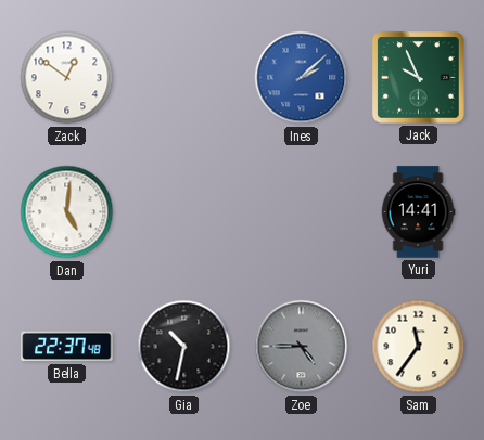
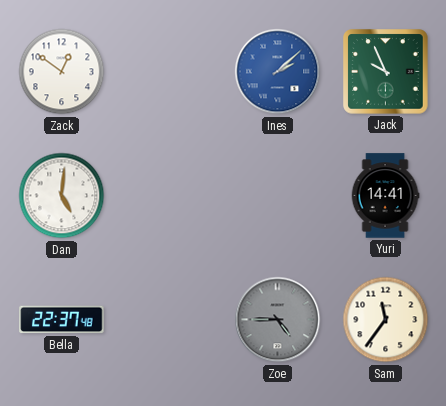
Gia: 10:32 -> none (184, 347)
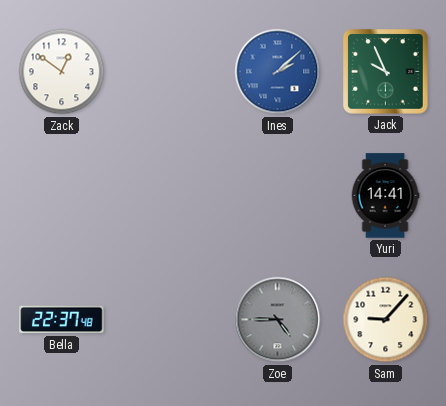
Dan: 5:01 -> none (62, 196)
Sam: 11:36 -> 9:07 (386, 320)
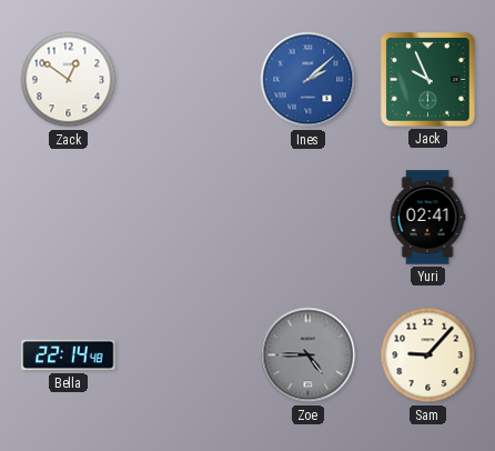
Yuri: 14:41 -> 02:41 (427, 218)
Bella: 22:37 -> 22:14 (69, 355)
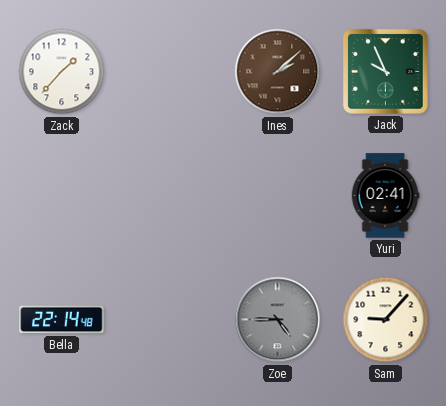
Zack: 12:51 -> 1:37 (62, 72)
Ines dial: blue -> brown (278, 72)
